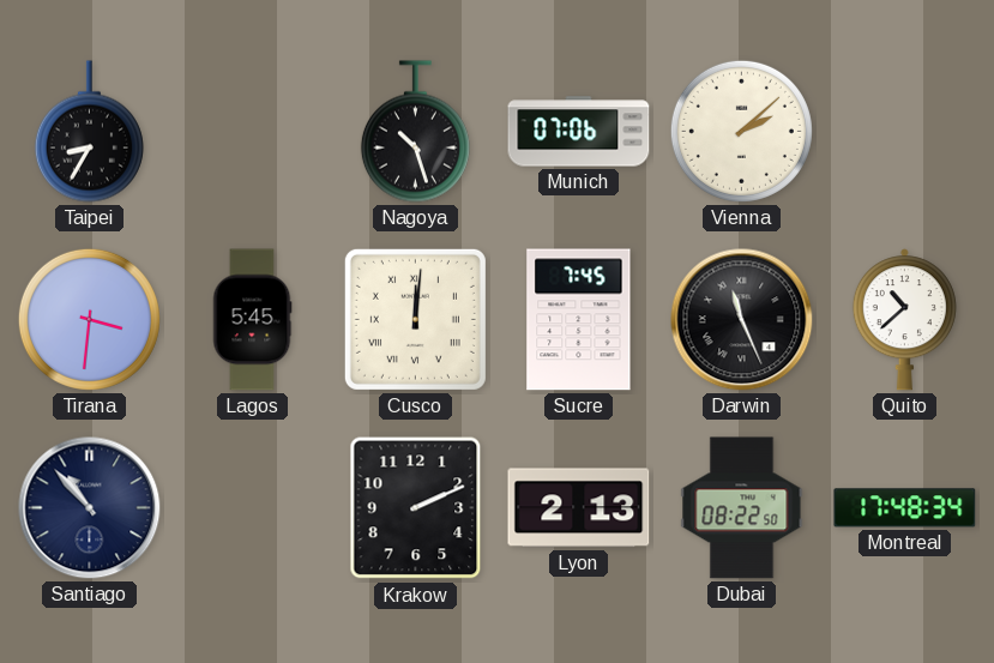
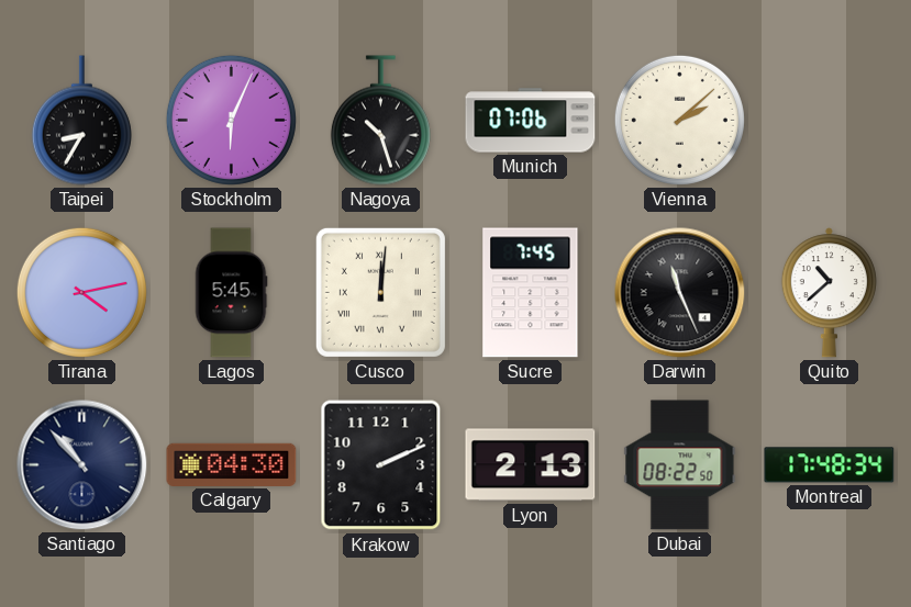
Stockholm: none -> 6:04 (231, 120)
Tirana: 3:31 -> 4:13 (81, 292)
Calgary: none -> 04:30 (232, 464)
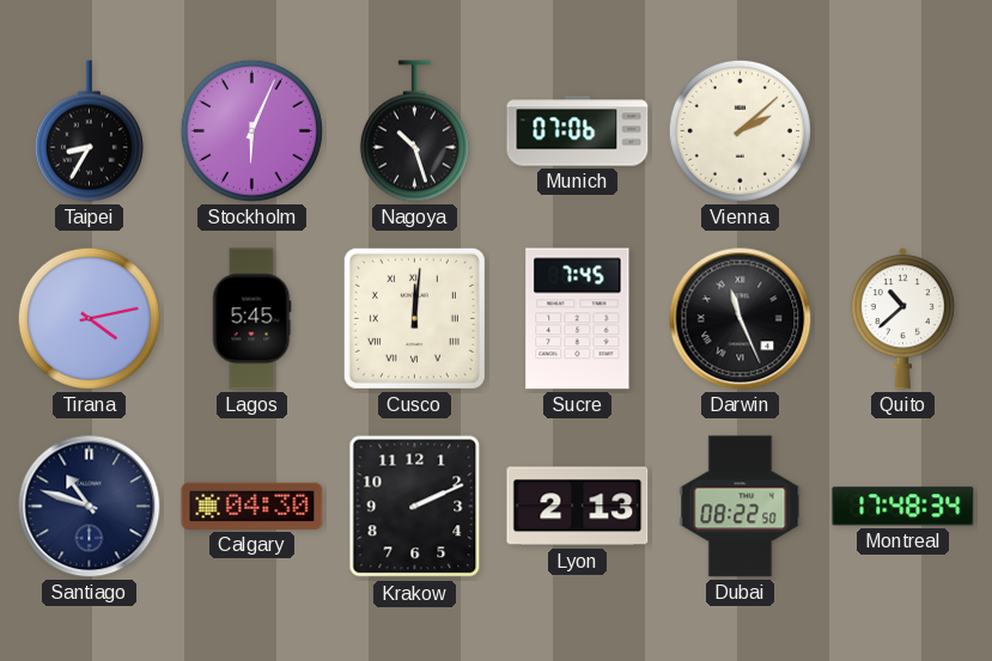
Santiago: 10:53 -> 10:48 (90, 507)
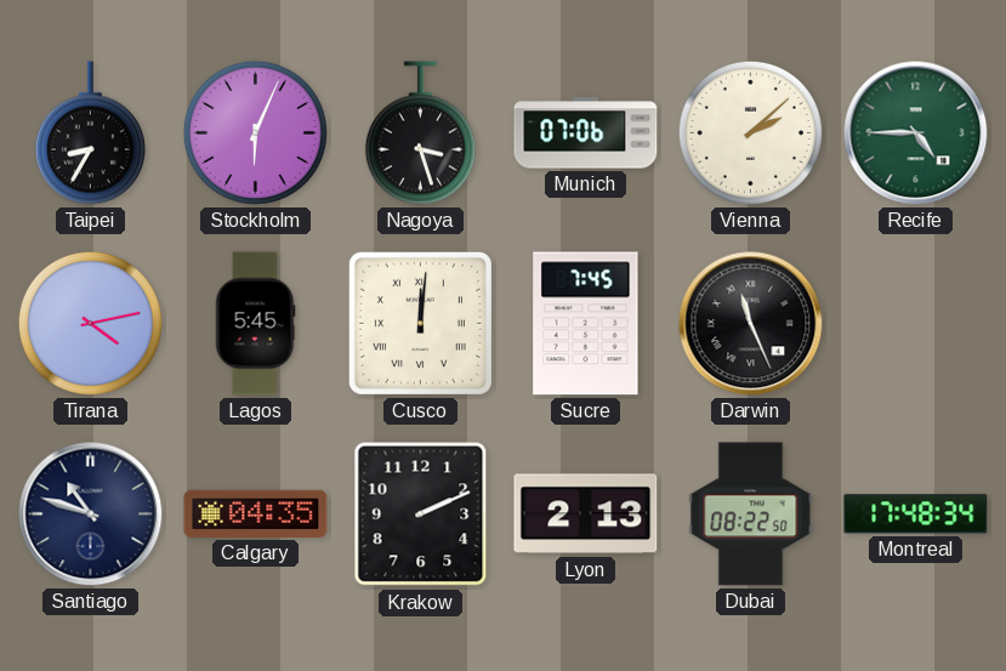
Nagoya: 10:27 -> 3:27 (420, 133)
Recife: none -> 4:45 (916, 133)
Quito: 10:38 -> none (902, 319)
Calgary: 04:30 -> 04:35 (256, 513)
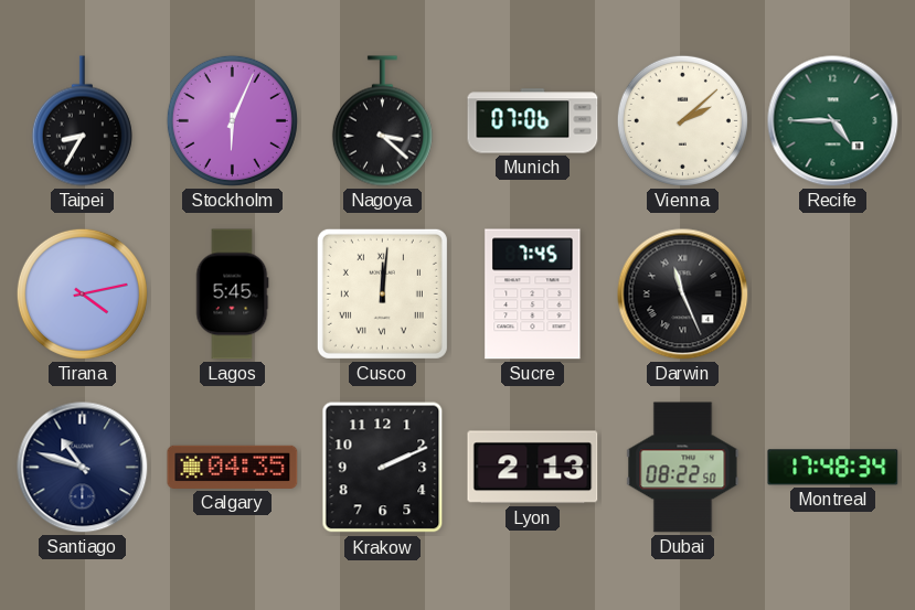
Nagoya: 3:27 -> 3:22 (382, 121)
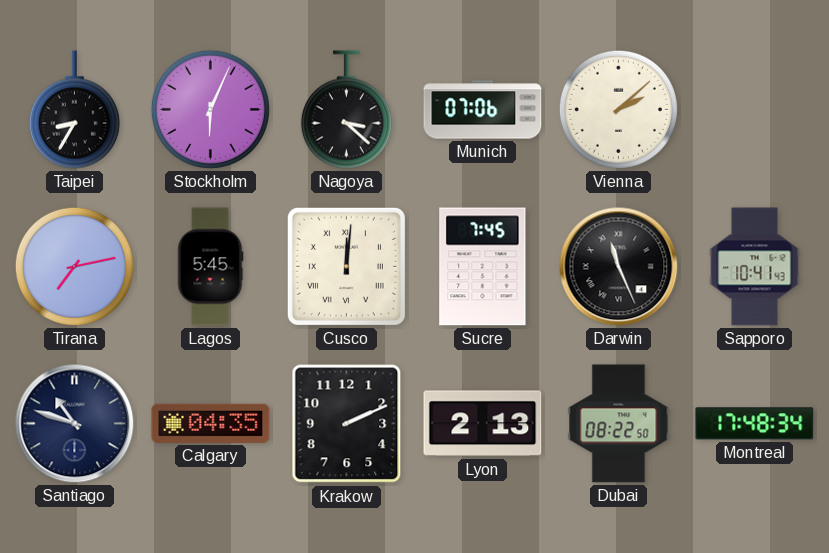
Recife: 4:45 -> none (833, 121)
Tirana: 4:13 -> 7:13 (74, 266)
Sapporo: none -> 10:41 (755, 267)
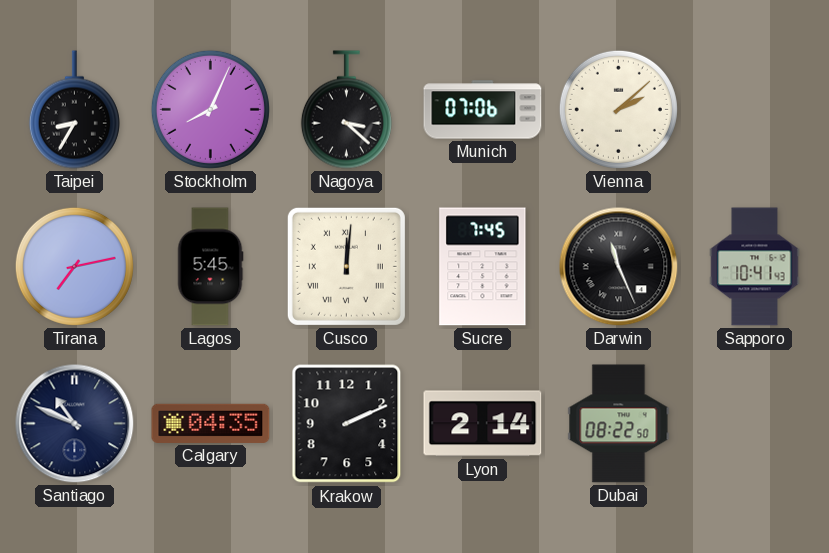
Stockholm: 6:04 -> 8:04 (210, 109)
Santiago: 10:48 -> 10:49 (75, 424)
Lyon: 2:13 -> 2:14 (483, 424)
Montreal: 17:48 -> none (755, 424)
